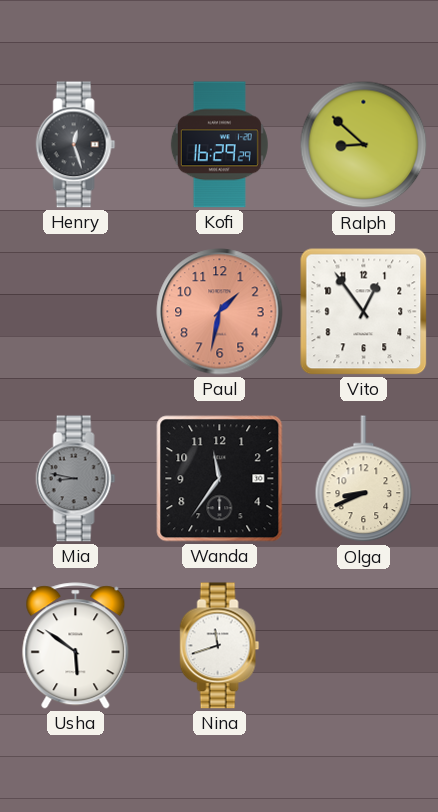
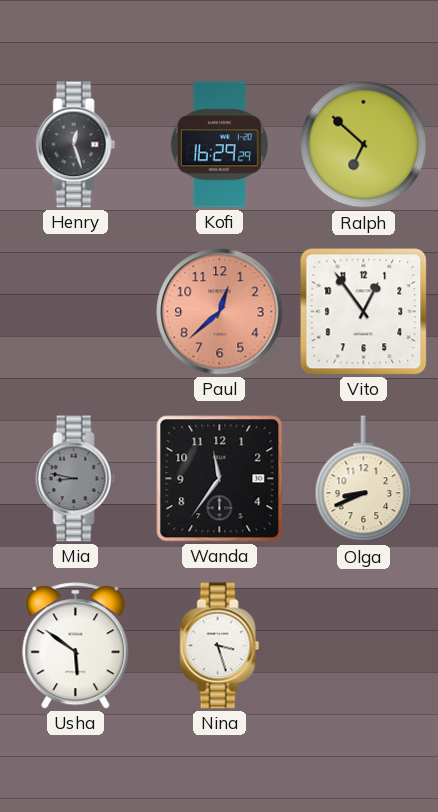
Ralph: 8:52 -> 6:52 (364, 145)
Paul: 1:32 -> 12:38 (220, 312)
Nina: 11:42 -> 3:27 (220, 646)
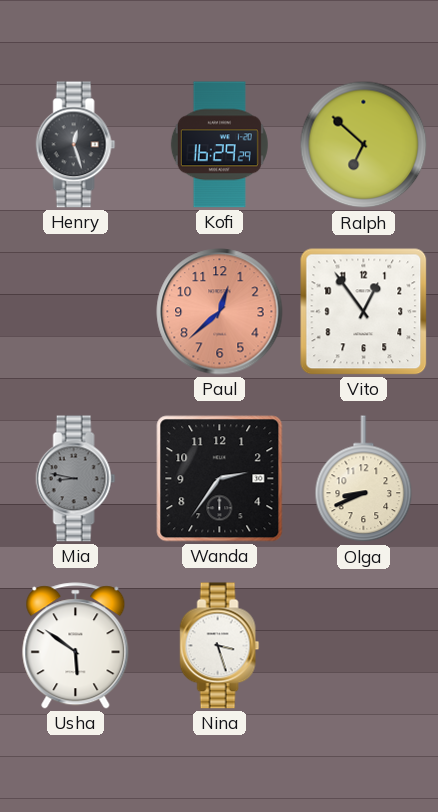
Wanda: 11:36 -> 2:36 (220, 479)
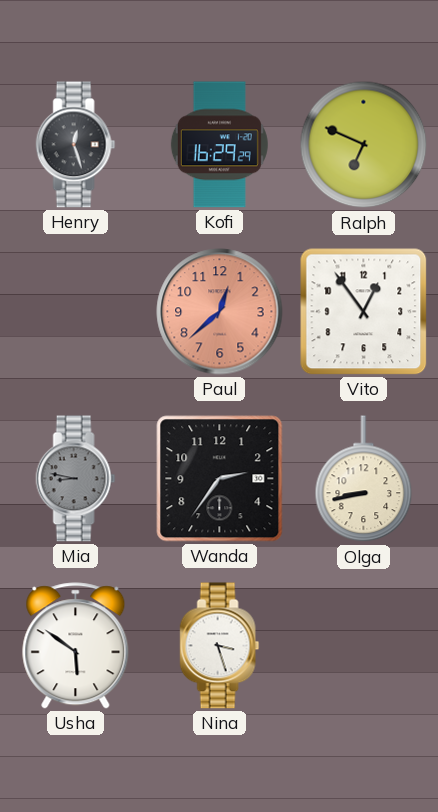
Ralph: 6:52 -> 6:49 (364, 145)
Olga: 8:41 -> 8:43 (364, 479)
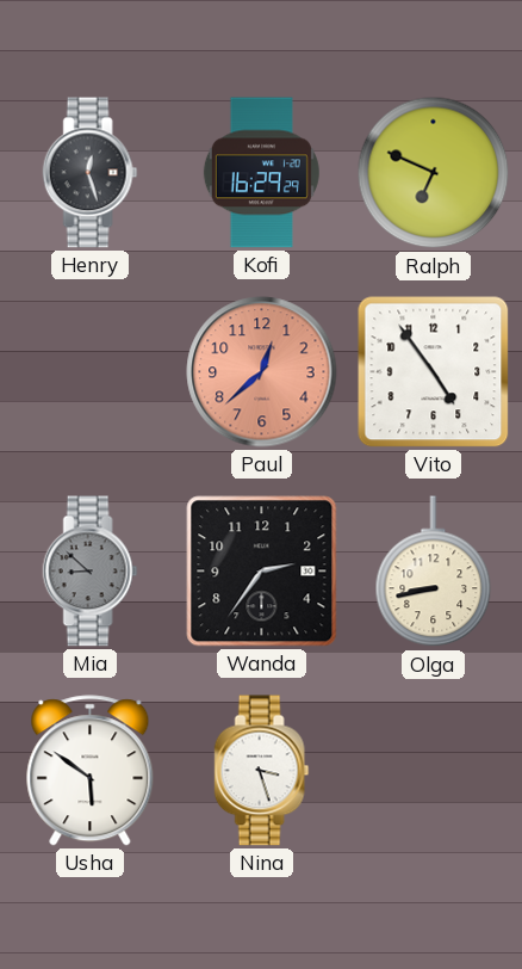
Vito: 12:54 -> 4:54 (434, 372)
Mia: 8:47 -> 8:52 (91, 572)
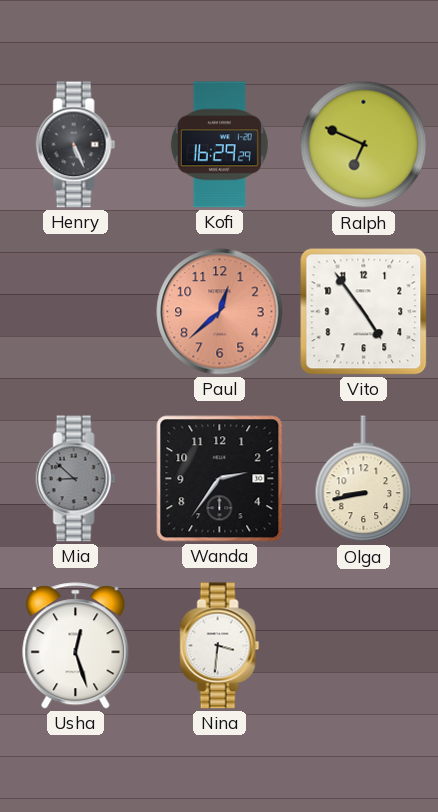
Henry: 12:27 -> 5:26 (76, 145)
Usha: 5:51 -> 12:27 (76, 646)
Nina: 3:27 -> 3:31 (220, 646)
